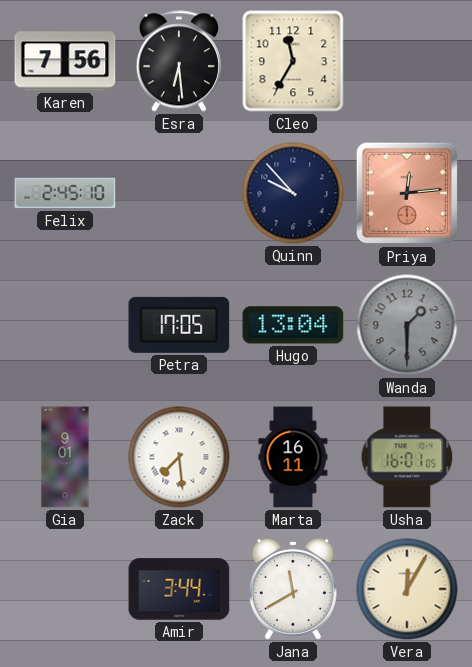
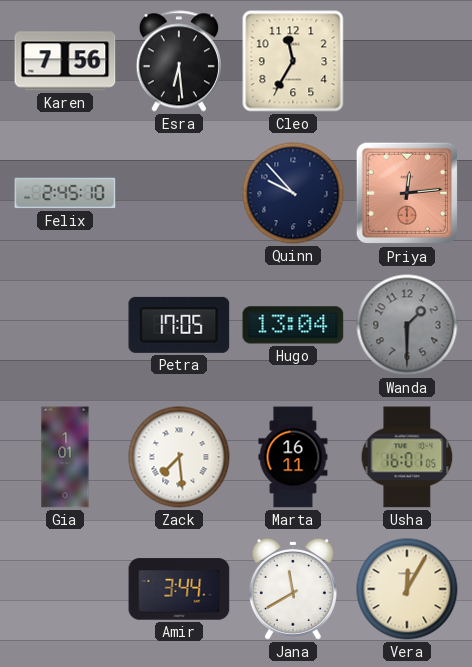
Gia: 9:01 -> 1:01 (65, 457)
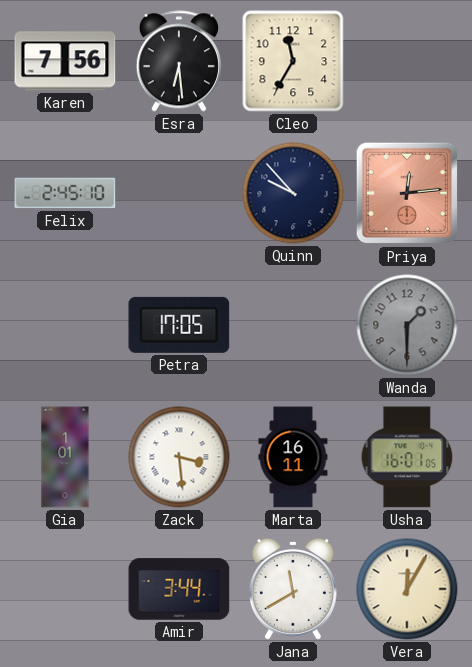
Hugo: 13:04 -> none (293, 325)
Zack: 7:29 -> 3:29 (179, 457)
